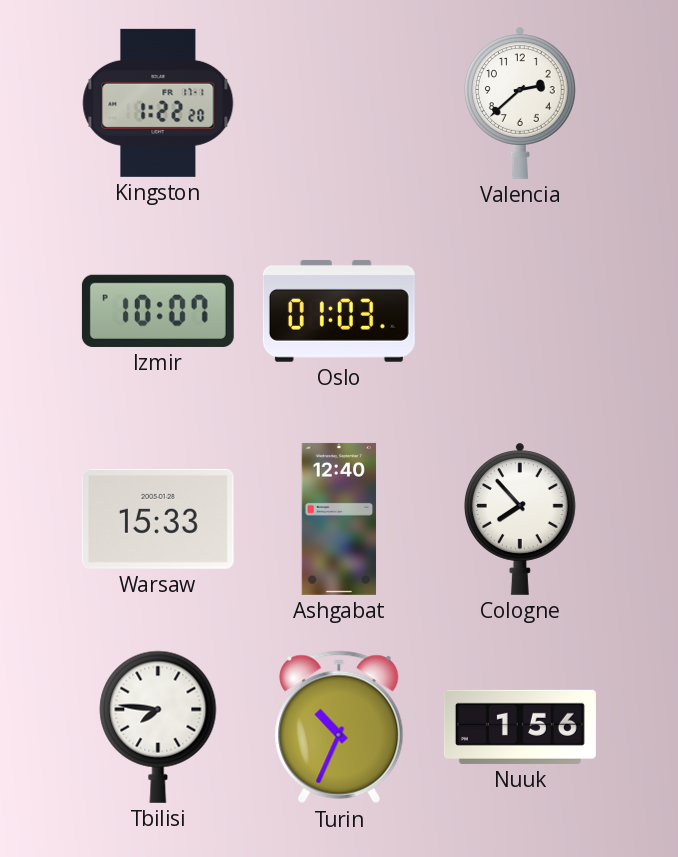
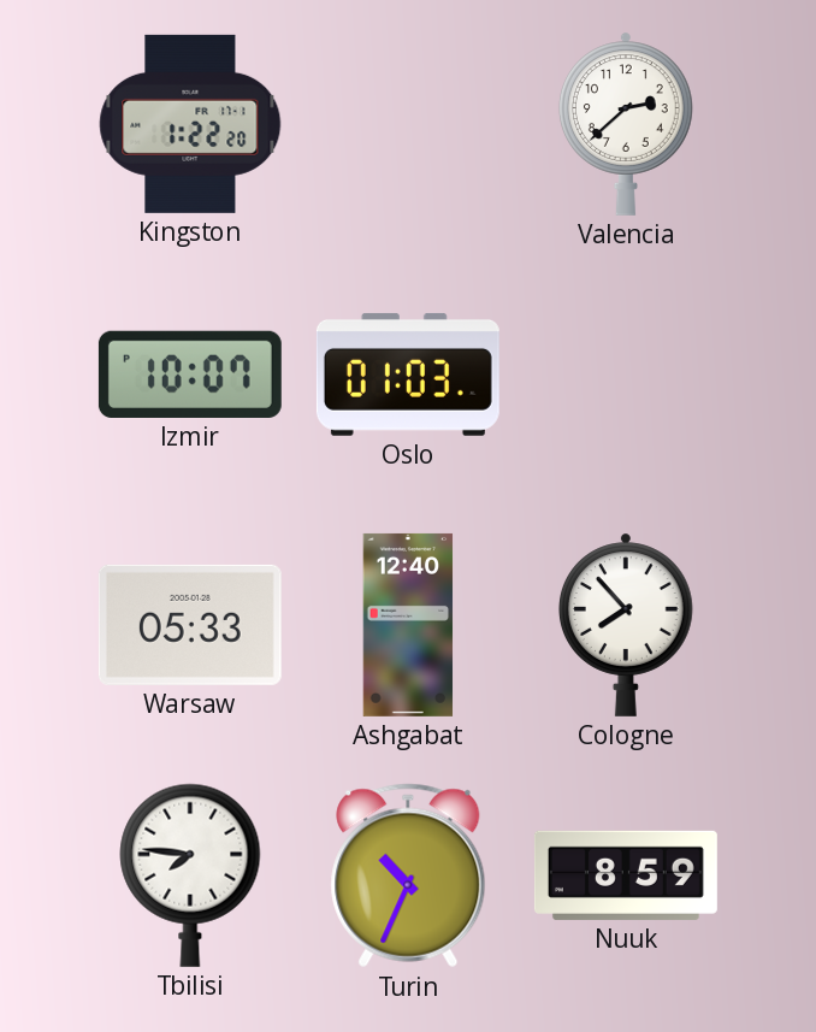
Warsaw: 15:33 -> 05:33 (190, 625)
Nuuk: 1:56 -> 8:59 (626, 875)
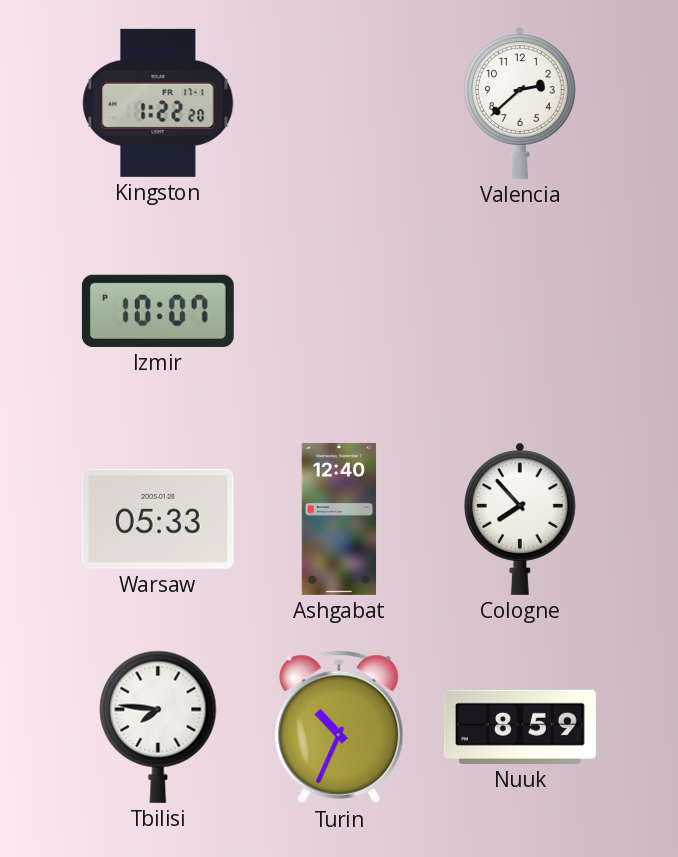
Oslo: 01:03 -> none (408, 375)
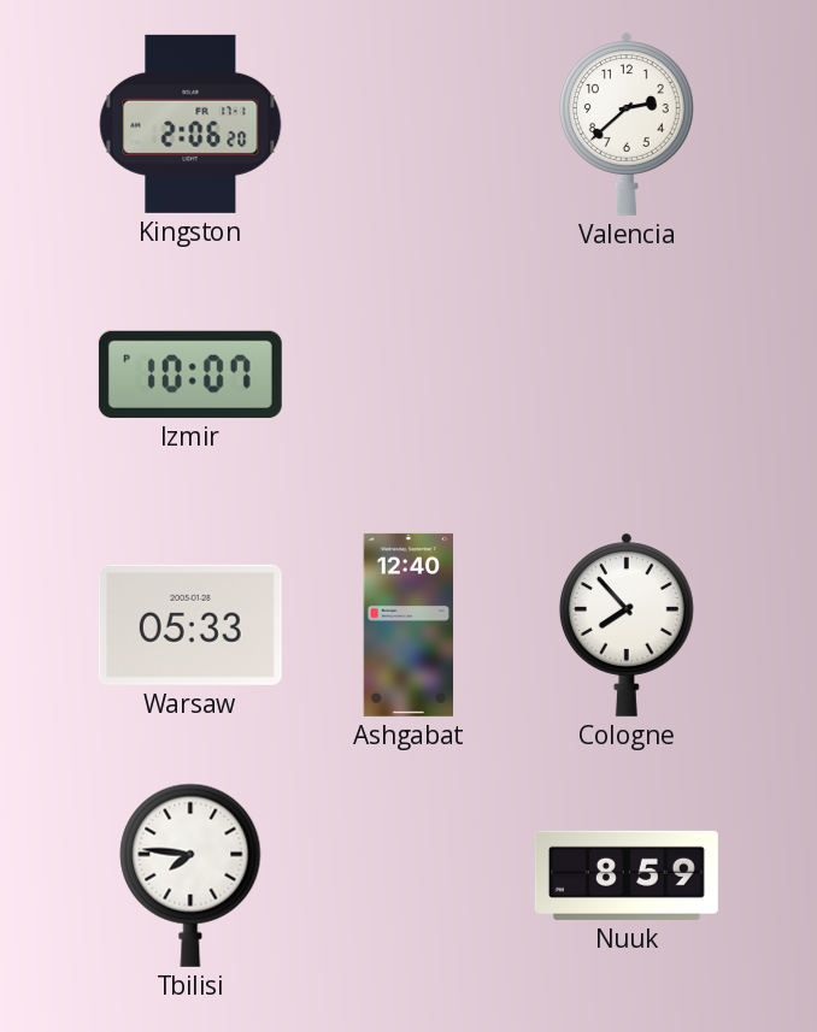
Kingston: 1:22 -> 2:06 (190, 124)
Turin: 10:34 -> none (339, 727)
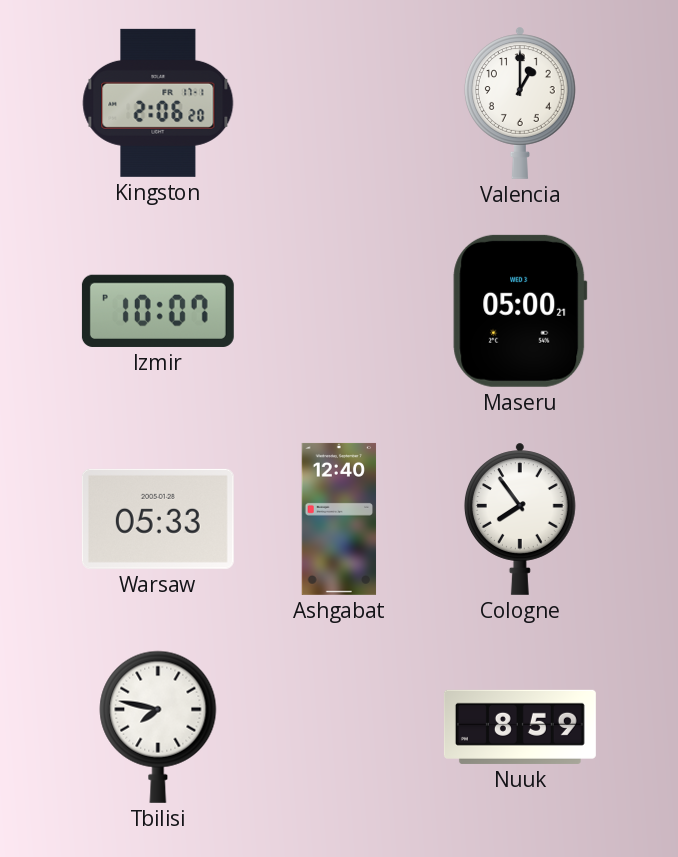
Valencia: 2:38 -> 1:00 (520, 103)
Maseru: none -> 05:00 (520, 311)
Cologne: 7:53 -> 7:54 (520, 519)
Tbilisi: 7:46 -> 7:47 (158, 727)
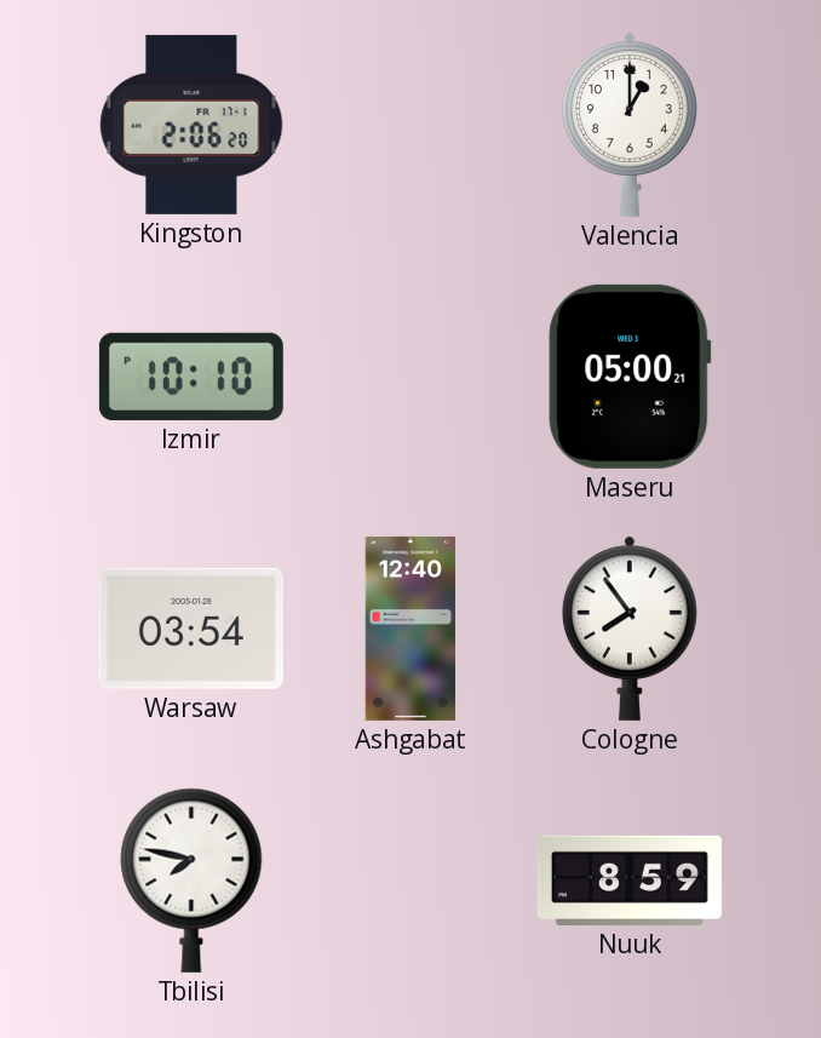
Izmir: 10:07 -> 10:10 (191, 377)
Warsaw: 05:33 -> 03:54 (191, 629)
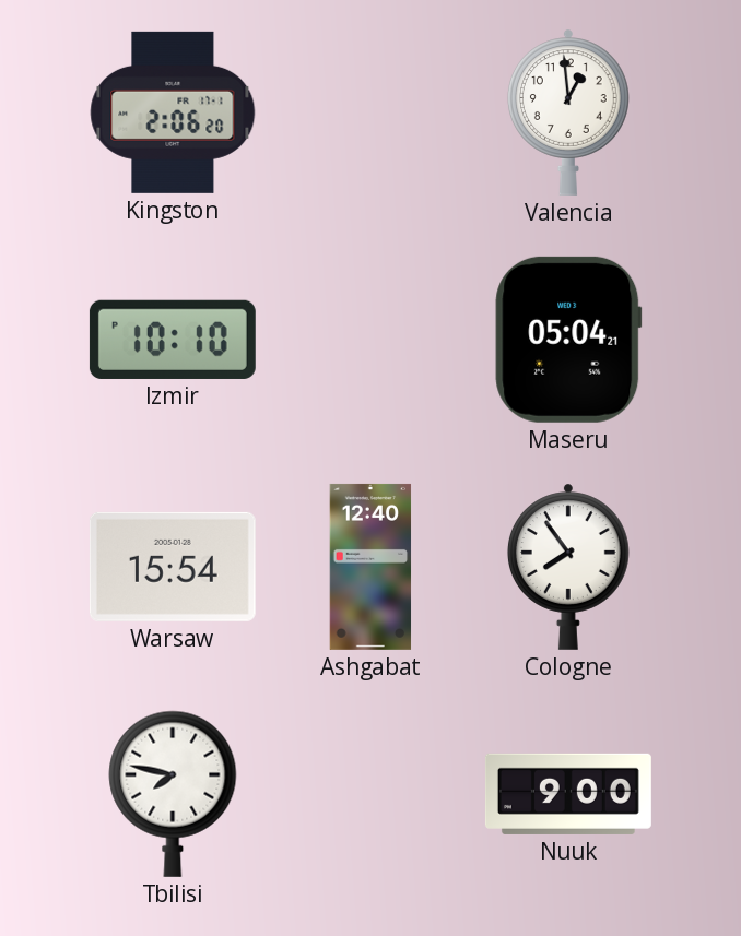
Valencia: 1:00 -> 12:59 (568, 112)
Maseru: 05:00 -> 05:04 (568, 340)
Warsaw: 03:54 -> 15:54 (173, 567)
Nuuk: 8:59 -> 9:00 (568, 794)
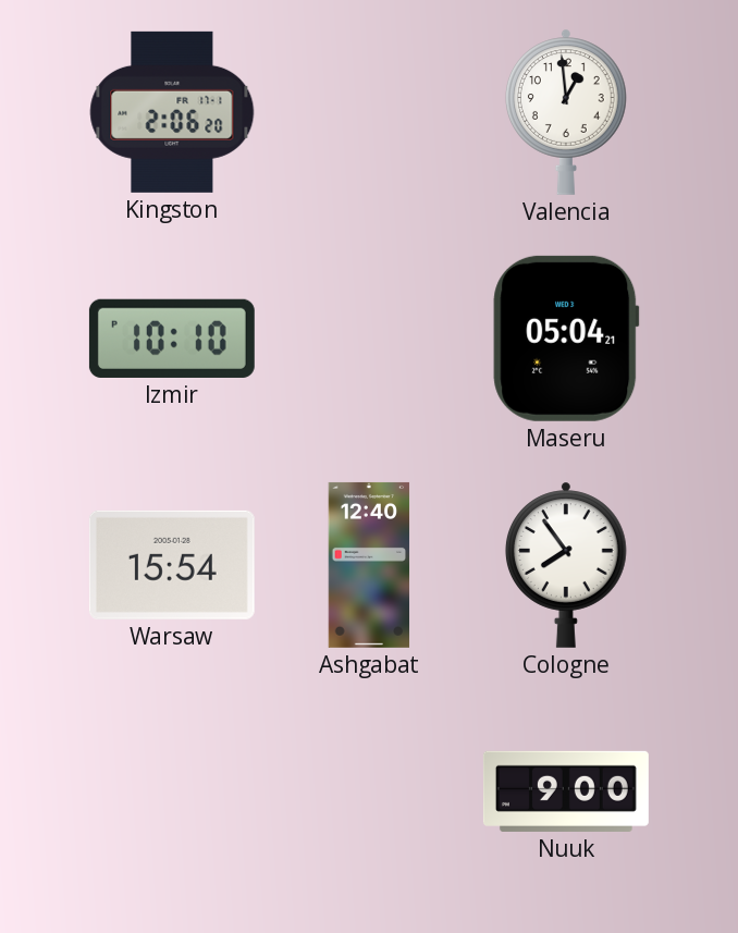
Tbilisi: 7:47 -> none (173, 794)
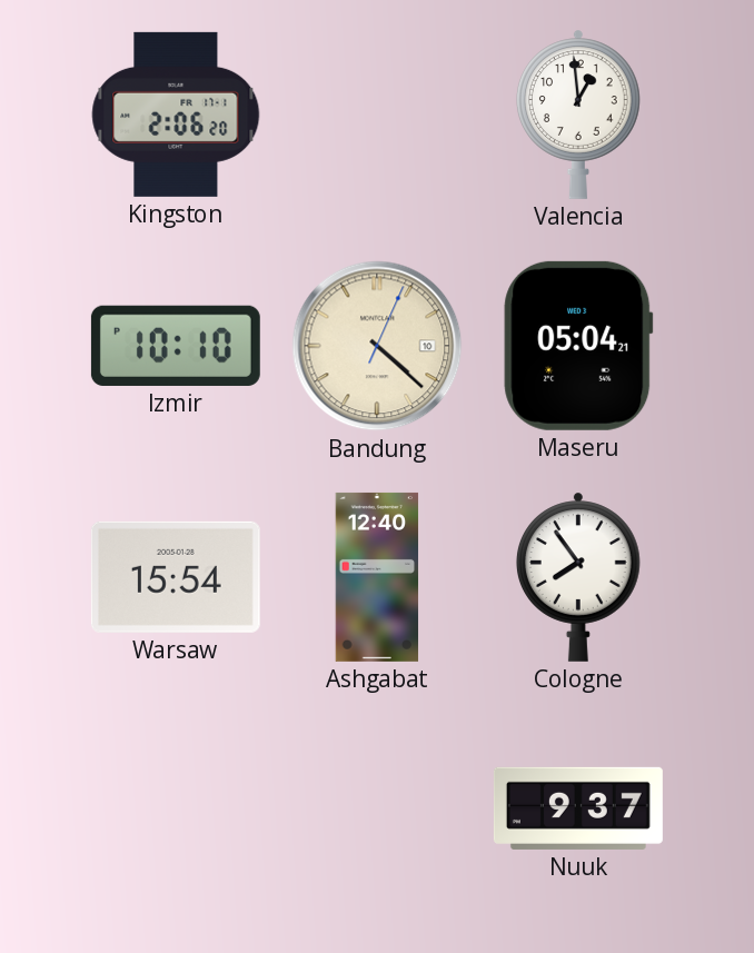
Bandung: none -> 4:22 (377, 346)
Nuuk: 9:00 -> 9:37 (578, 808)
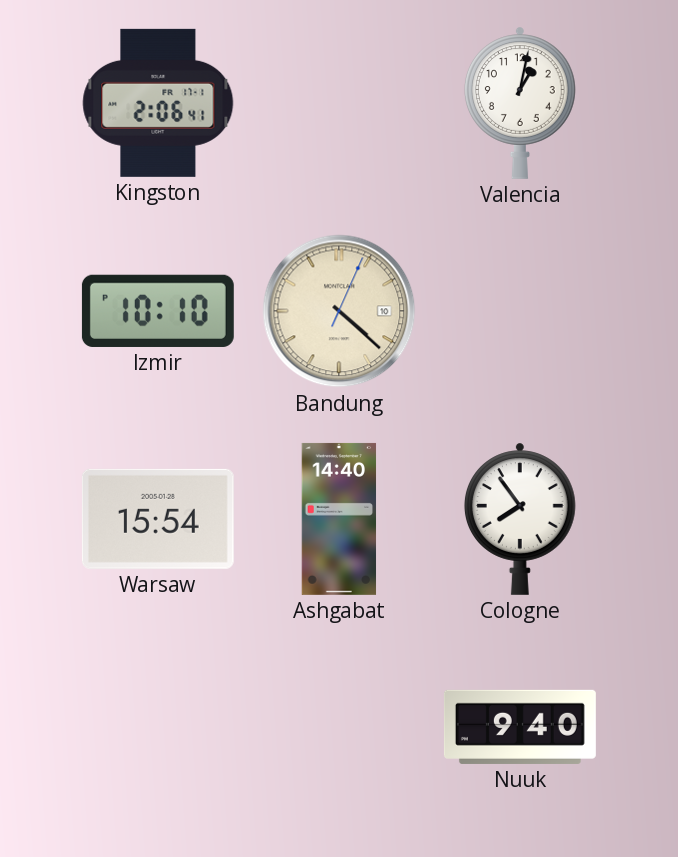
Kingston: 2:06:20 -> 2:06:41 (158, 103)
Valencia: 12:59 -> 1:02 (520, 103)
Maseru: 05:04 -> none (578, 346)
Ashgabat: 12:40 -> 14:40 (339, 519)
Nuuk: 9:37 -> 9:40 (520, 727)
